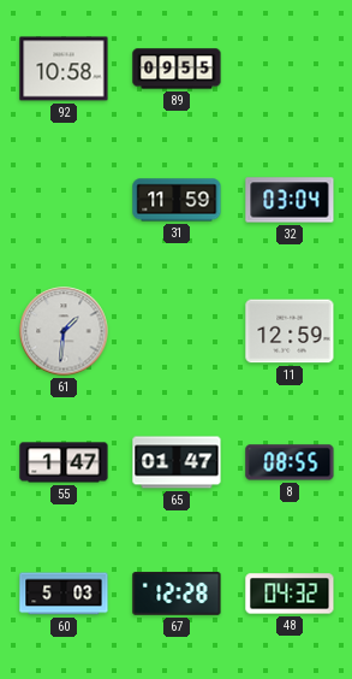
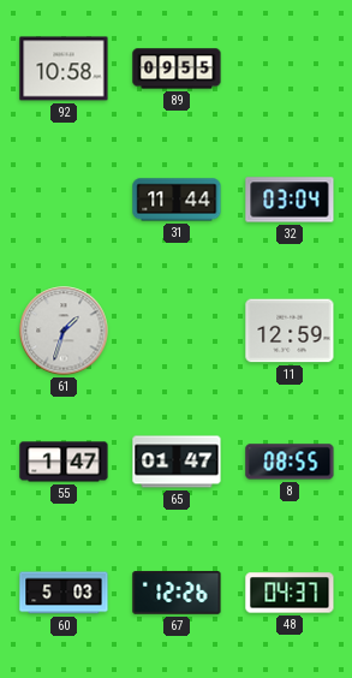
31: 11:59 -> 11:44 (177, 200)
61: 1:31 -> 1:33 (64, 331)
67: 12:28 -> 12:26 (177, 593)
48: 04:32 -> 04:37 (290, 593)
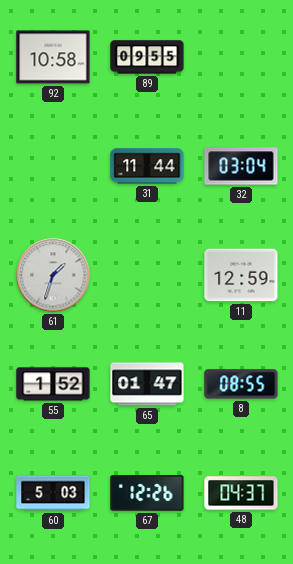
55: 1:47 -> 1:52 (53, 384)
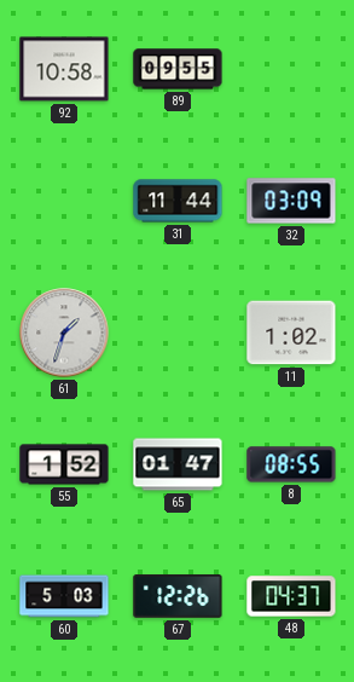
32: 03:04 -> 03:09 (291, 201)
11: 12:59 -> 1:02 (291, 333)
